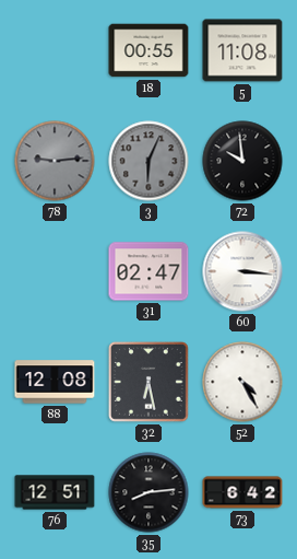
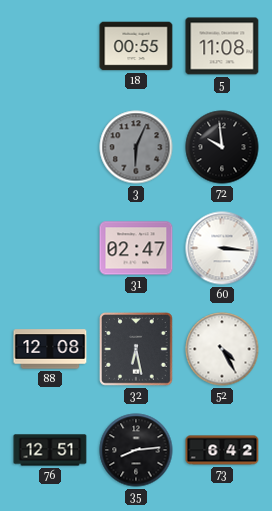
78: 9:14 -> none (55, 161)
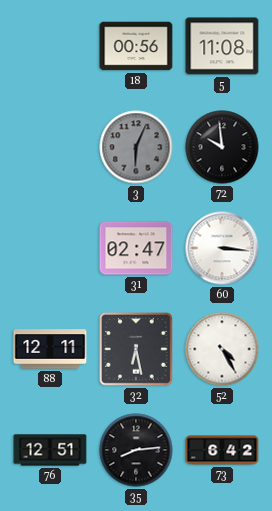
18: 00:55 -> 00:56 (136, 46)
88: 12:08 -> 12:11 (50, 349)
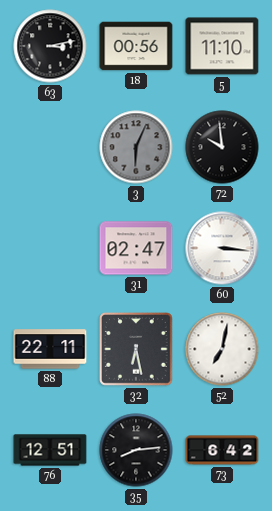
63: none -> 3:13 (50, 46)
5: 11:08 -> 11:10 (222, 46)
88: 12:11 -> 22:11 (50, 349)
52: 4:25 -> 7:02 (222, 349)
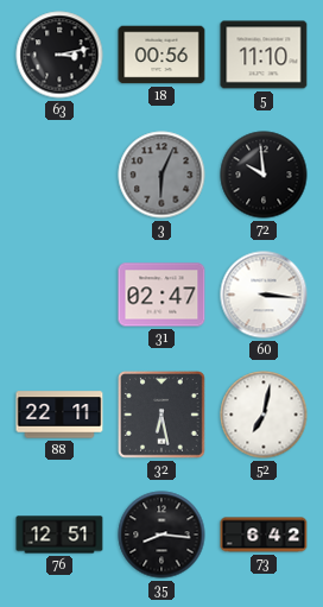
35: 8:14 -> 8:16 (161, 535)
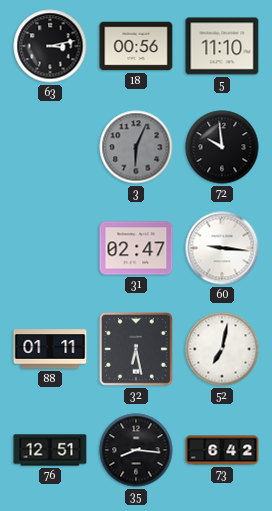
60: 3:16 -> 9:16 (222, 248)
88: 22:11 -> 01:11 (50, 349)
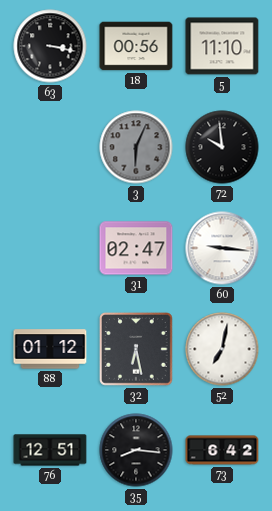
63: 3:13 -> 3:17 (50, 46)
88: 01:11 -> 01:12 (50, 349)
